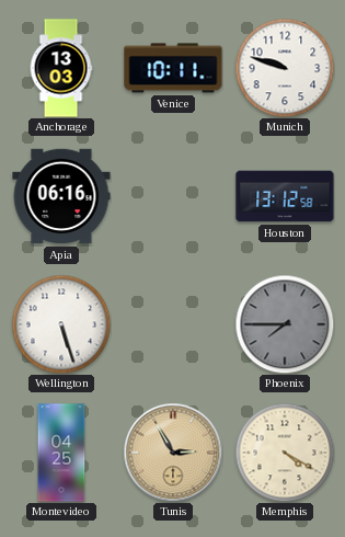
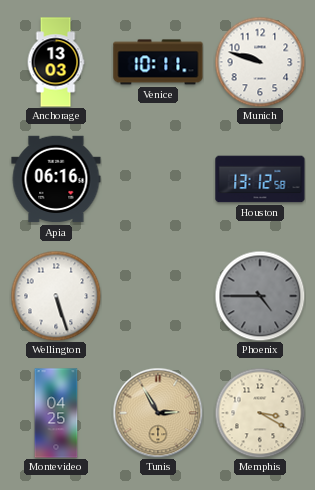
Phoenix: 7:45 -> 4:45 (260, 296)
Memphis: 4:20 -> 3:20 (260, 413)
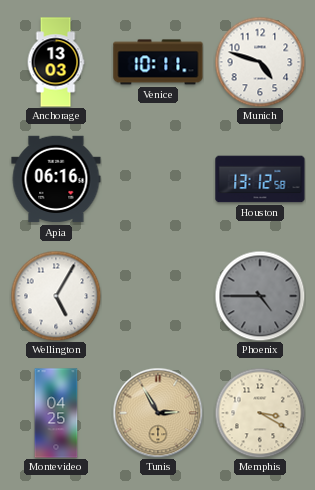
Munich: 9:48 -> 4:48 (260, 62)
Wellington: 5:27 -> 5:05 (56, 296)
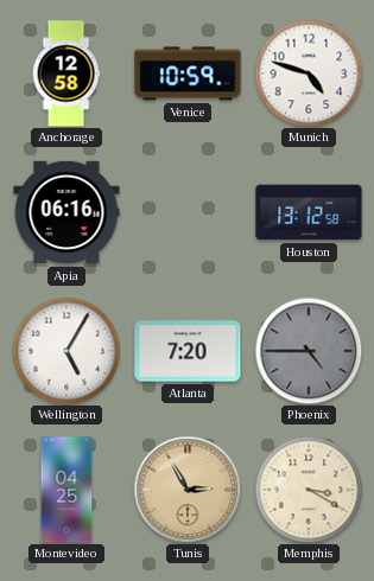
Anchorage: 13:03 -> 12:58 (66, 74)
Venice: 10:11 -> 10:59 (188, 74)
Atlanta: none -> 7:20 (188, 351)
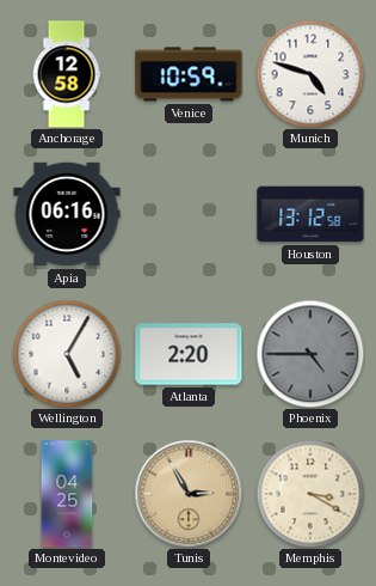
Atlanta: 7:20 -> 2:20 (189, 354)
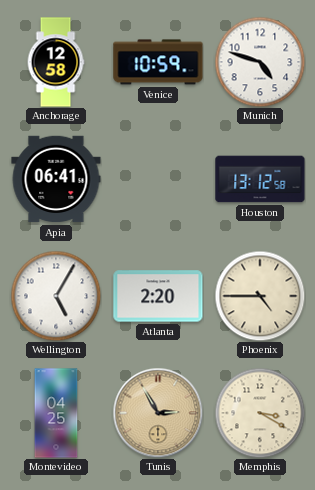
Apia: 06:16 -> 06:41 (56, 179)
Phoenix dial: grey -> cream (260, 296)
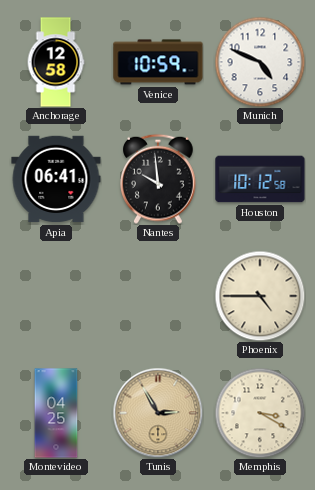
Munich: 4:48 -> 4:49 (260, 62)
Nantes: none -> 9:59 (159, 179)
Houston: 13:12 -> 10:12 (260, 179)
Wellington: 5:05 -> none (56, 296)
Atlanta: 2:20 -> none (158, 296)
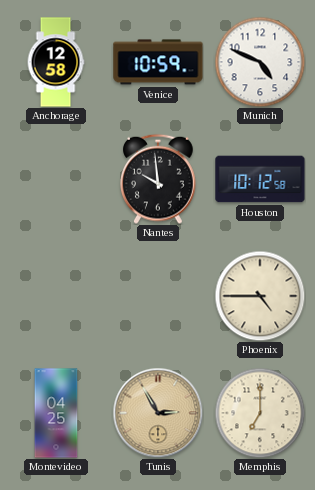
Apia: 06:41 -> none (56, 179)
Memphis: 3:20 -> 7:00 (260, 413)
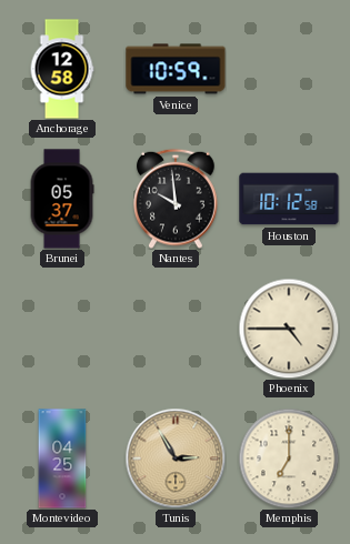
Munich: 4:49 -> none (260, 62)
Brunei: none -> 05:37 (62, 199)
